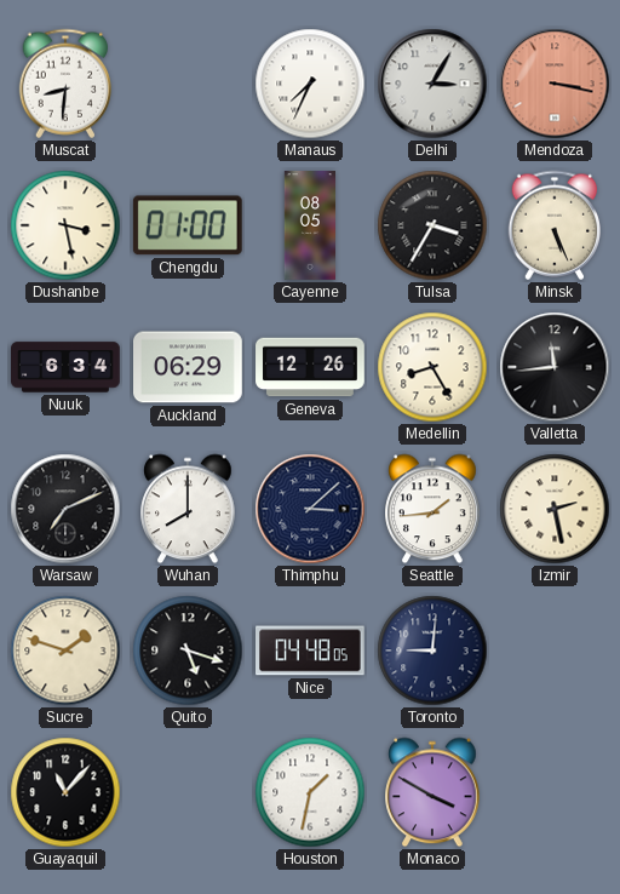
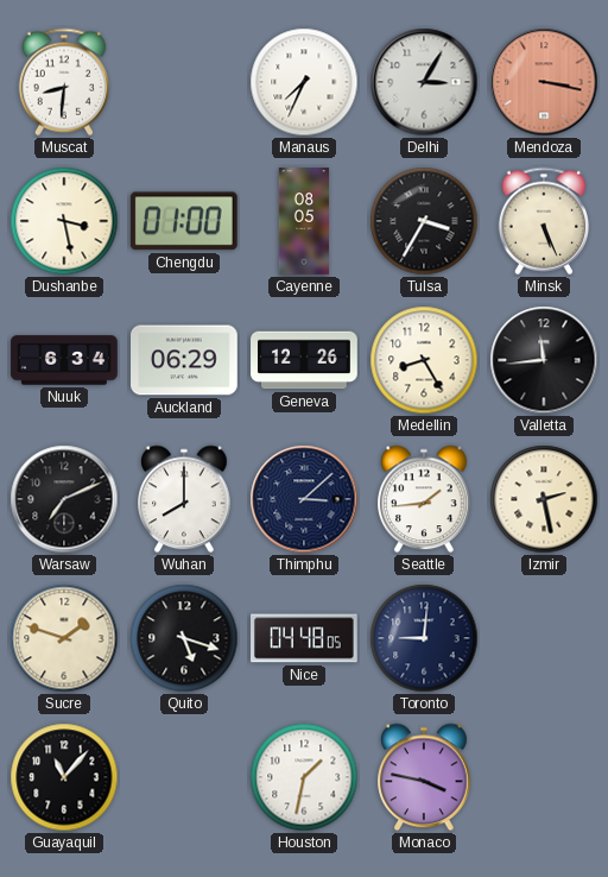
Monaco: 3:50 -> 3:47 (424, 777)
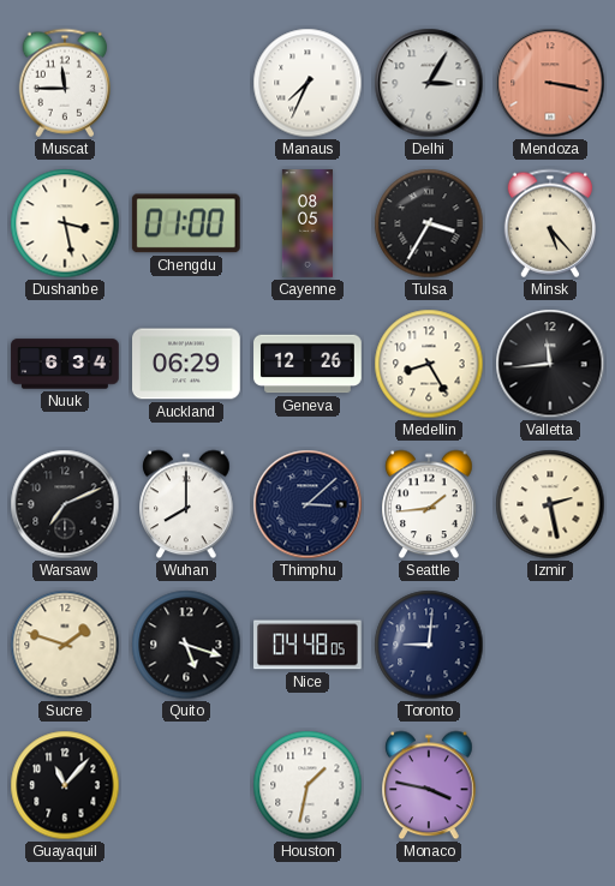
Muscat: 8:31 -> 11:45 (64, 83)
Minsk: 5:26 -> 5:23 (549, 223)
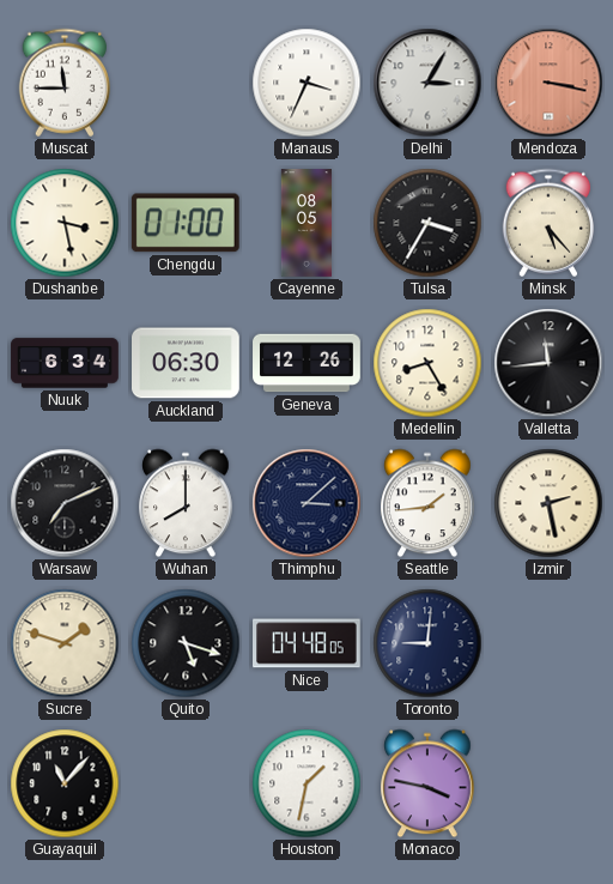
Manaus: 7:34 -> 3:34 (306, 83)
Auckland: 06:29 -> 06:30 (187, 363)
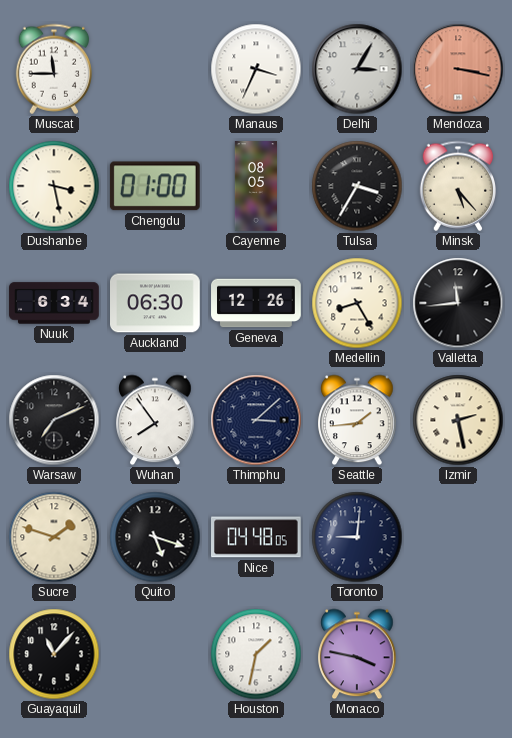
Wuhan: 8:00 -> 7:54 (155, 420)
